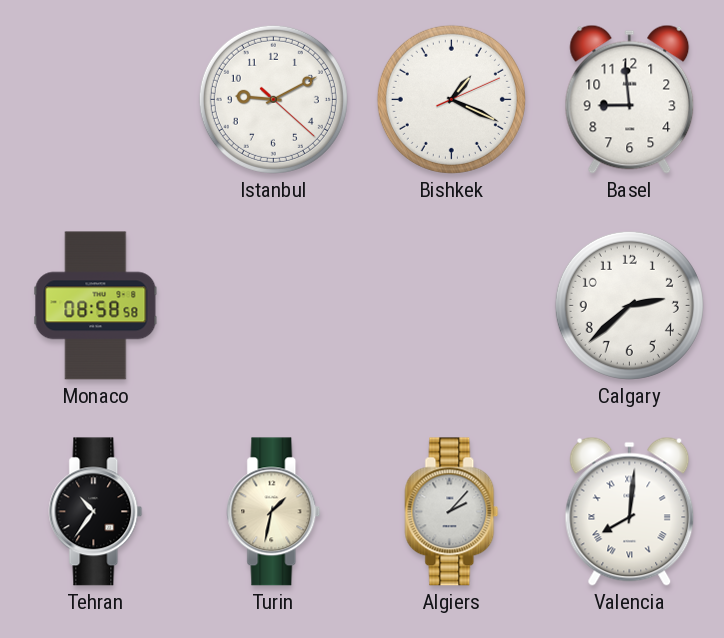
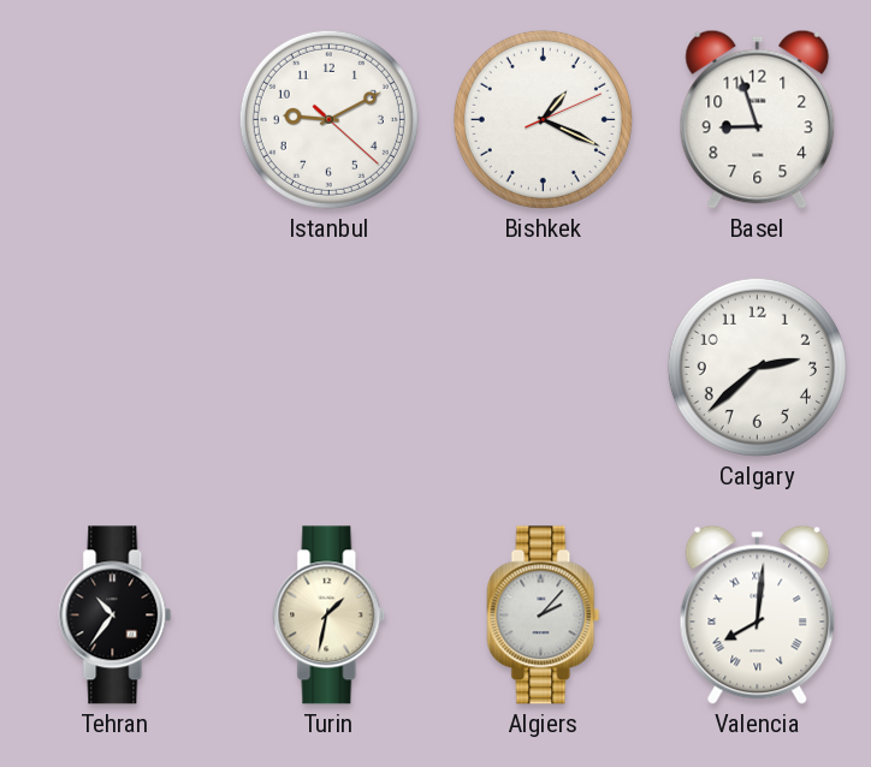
Basel: 8:59 -> 8:57 (758, 119)
Monaco: 08:58 -> none (96, 306)
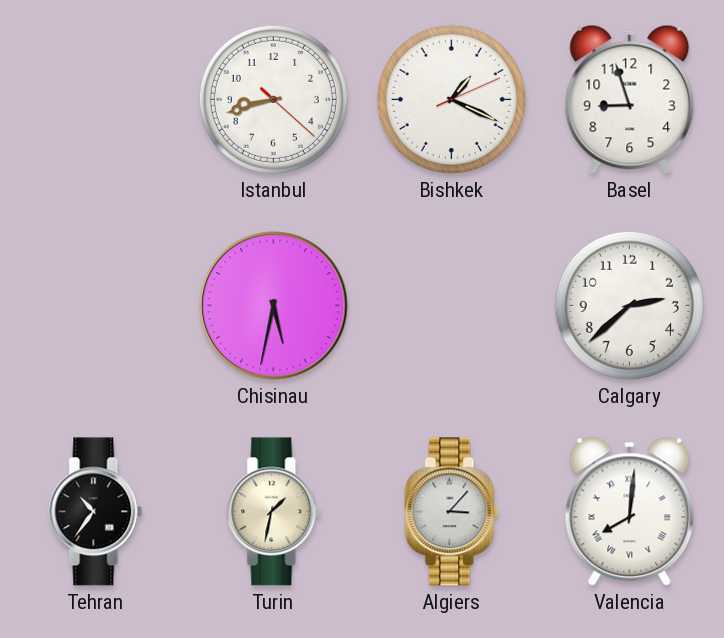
Istanbul: 9:10 -> 8:42 (273, 99)
Chisinau: none -> 5:32 (274, 306)
Algiers: 2:07 -> 3:07 (452, 512)
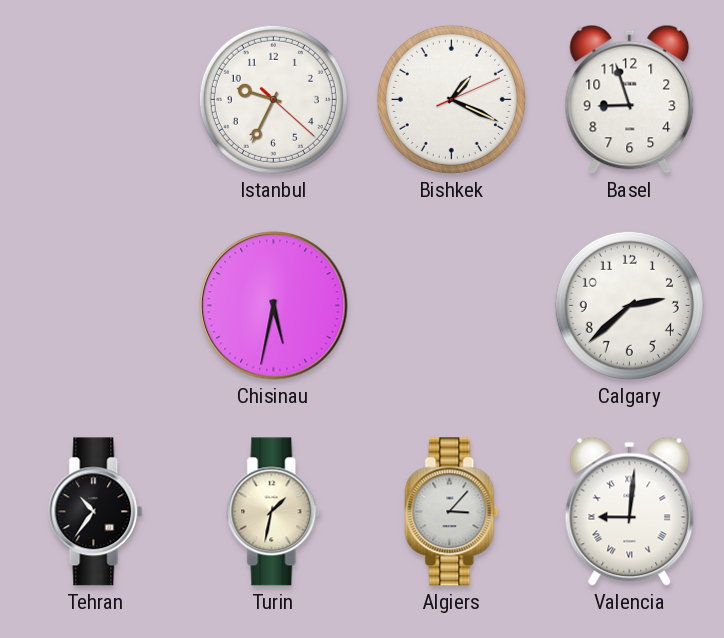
Istanbul: 8:42 -> 9:34 (273, 99)
Valencia: 8:01 -> 9:01 (630, 511)
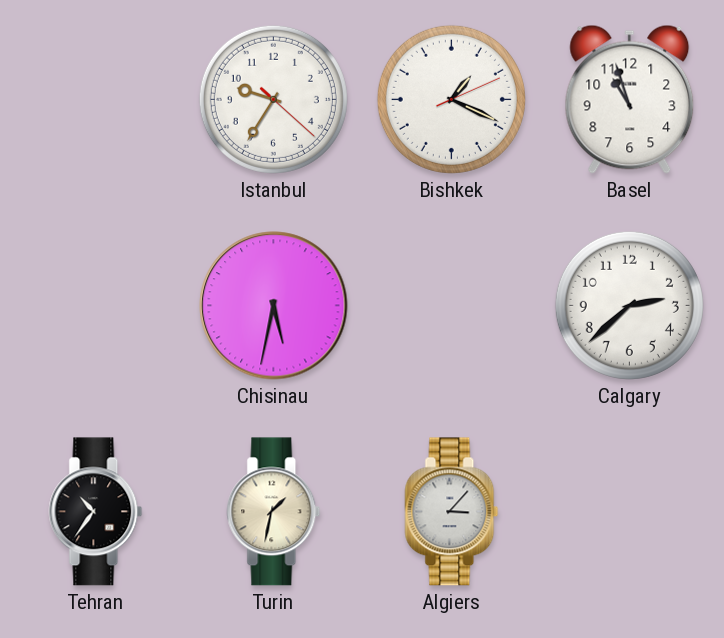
Istanbul: 9:34 -> 9:35 (273, 99)
Basel: 8:57 -> 10:57 (630, 99)
Valencia: 9:01 -> none (630, 511)
